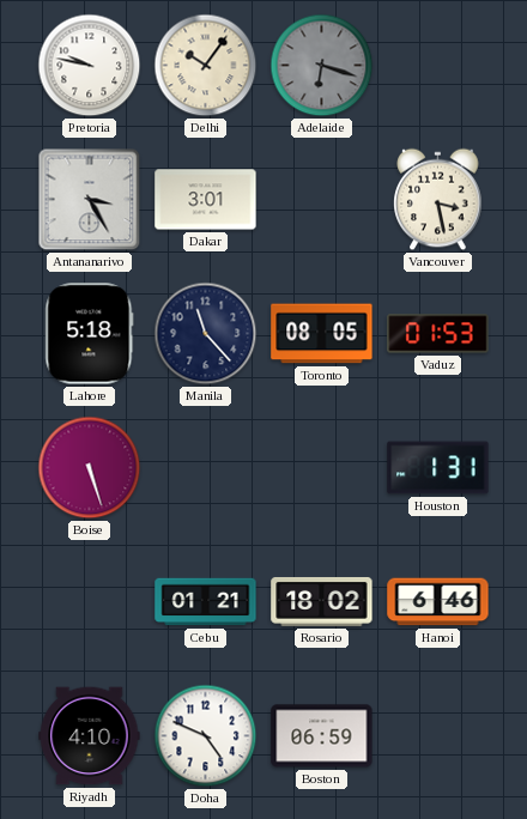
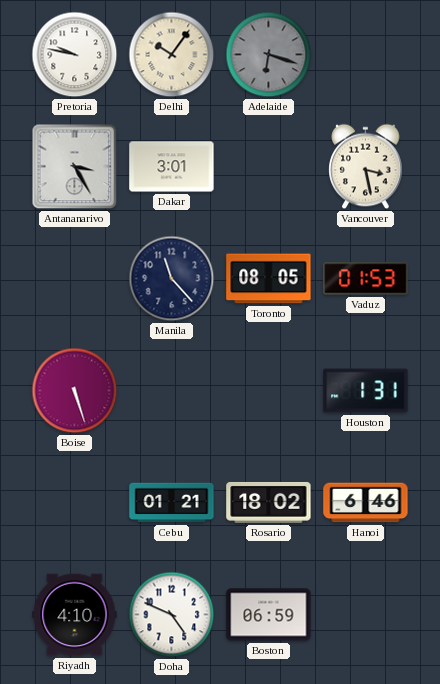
Lahore: 5:18 -> none (90, 334)
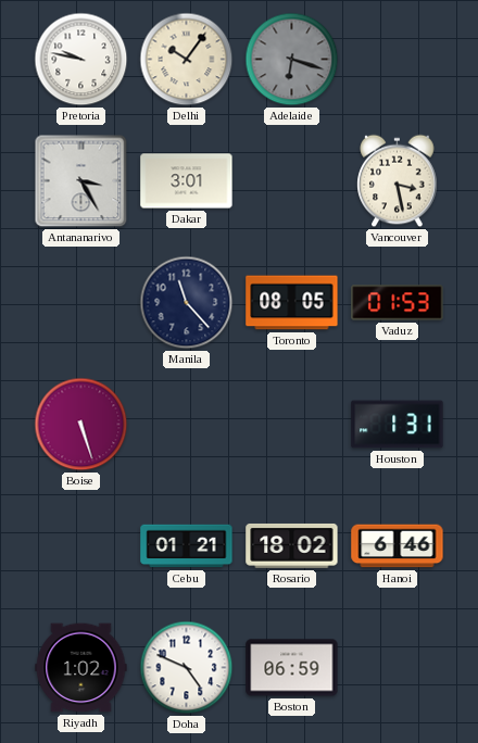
Riyadh: 4:10 -> 1:02 (81, 668)
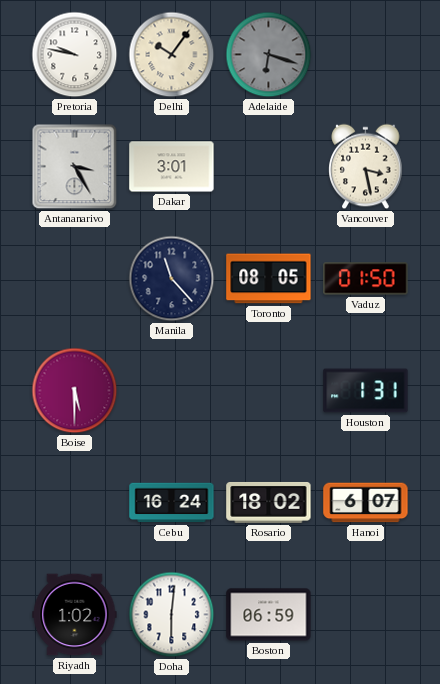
Vaduz: 01:53 -> 01:50 (366, 279)
Boise: 5:27 -> 5:30 (75, 391)
Cebu: 01:21 -> 16:24 (172, 503)
Hanoi: 6:46 -> 6:07 (366, 503)
Doha: 4:49 -> 6:01 (172, 615)
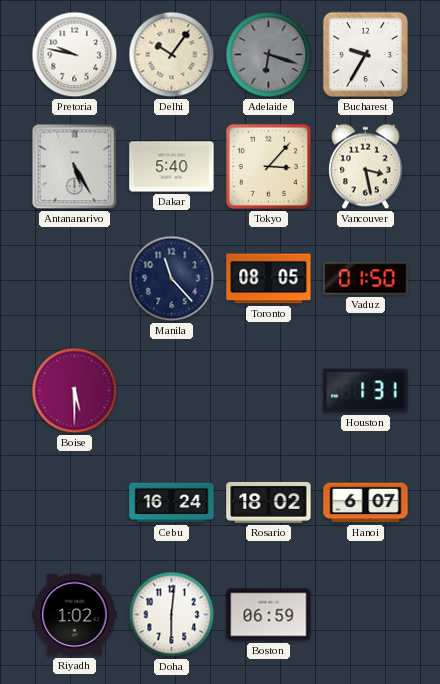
Bucharest: none -> 9:35 (366, 55)
Antananarivo: 3:25 -> 5:25 (75, 167)
Dakar: 3:01 -> 5:40 (172, 167)
Tokyo: none -> 3:07 (268, 166)
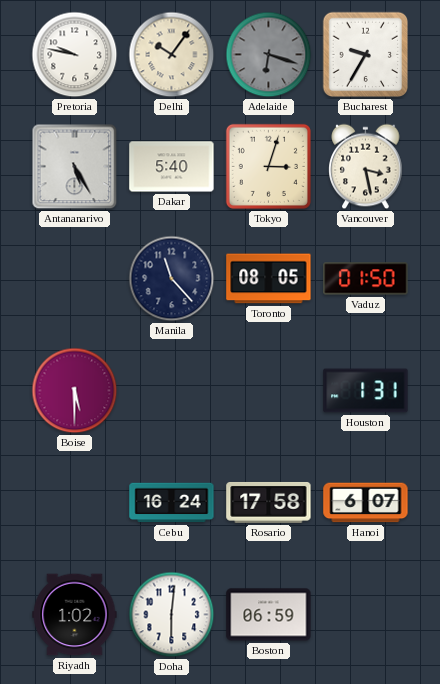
Tokyo: 3:07 -> 3:03 (268, 166)
Rosario: 18:02 -> 17:58 (269, 502)
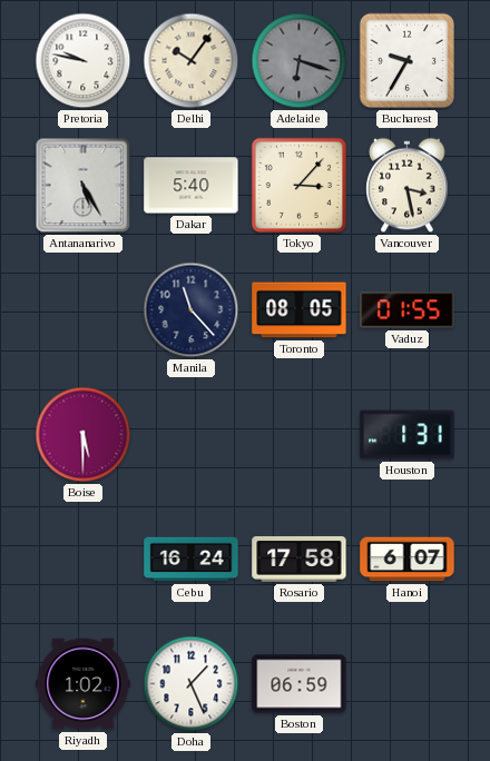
Tokyo: 3:03 -> 3:07 (298, 185)
Vaduz: 01:50 -> 01:55 (408, 310)
Doha: 6:01 -> 1:26 (192, 684)
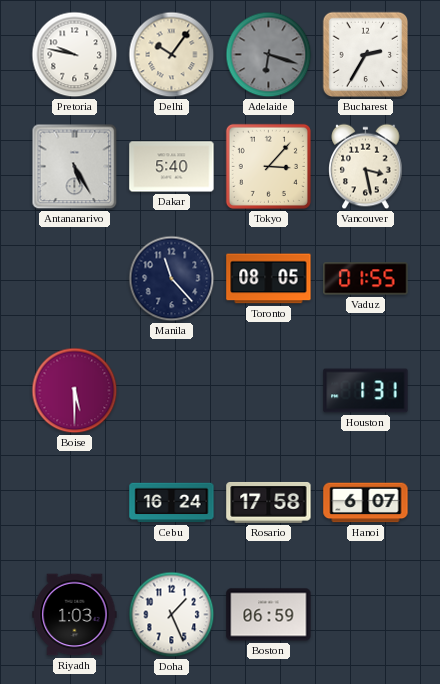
Bucharest: 9:35 -> 2:35 (366, 55)
Riyadh: 1:02 -> 1:03 (75, 615)
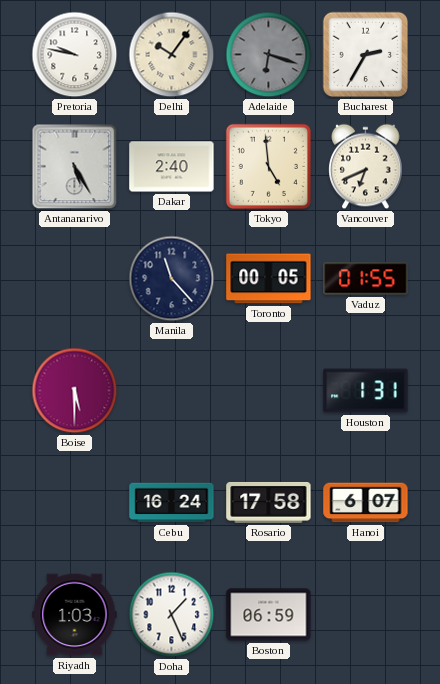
Dakar: 5:40 -> 2:40 (172, 167)
Tokyo: 3:07 -> 4:59 (268, 166)
Vancouver: 3:28 -> 6:41 (366, 167)
Toronto: 08:05 -> 00:05 (269, 279)
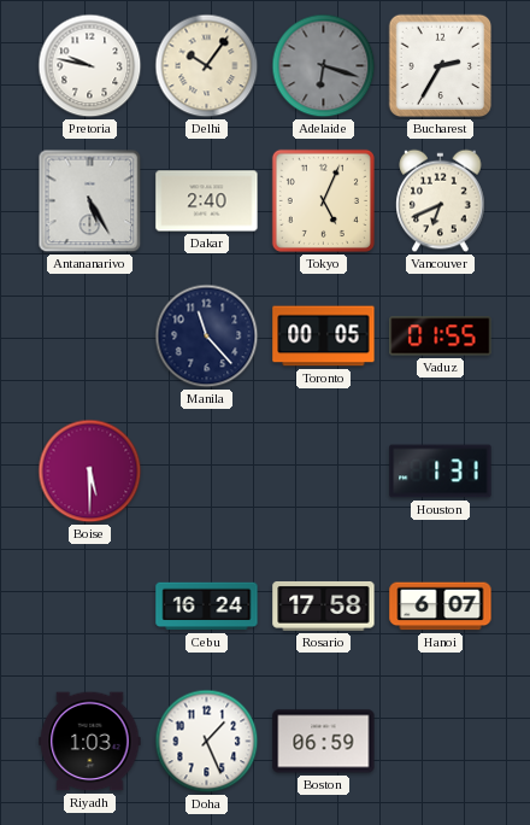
Tokyo: 4:59 -> 5:04 (323, 200)
